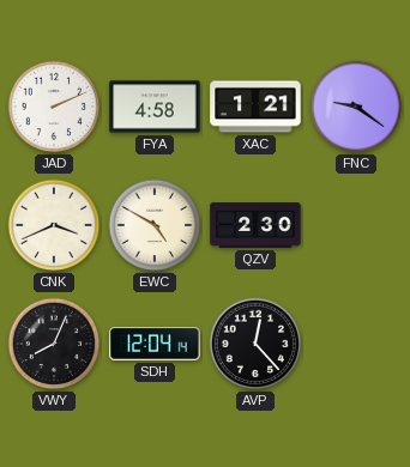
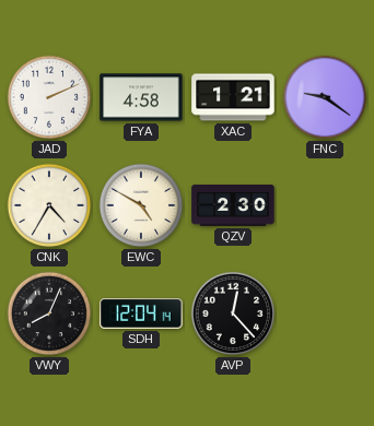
CNK: 3:41 -> 4:35 (49, 205)
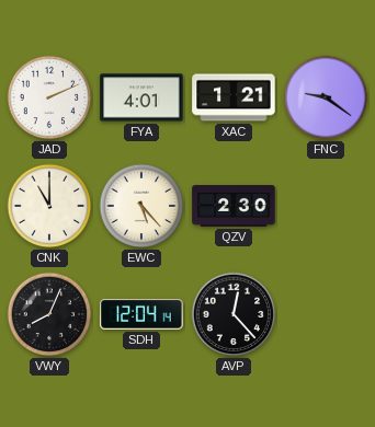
FYA: 4:58 -> 4:01 (141, 97)
CNK: 4:35 -> 11:00 (49, 206)
EWC: 4:50 -> 5:23 (141, 206)
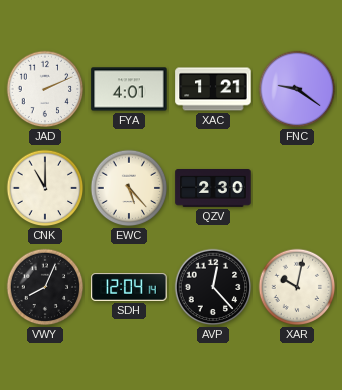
XAR: none -> 10:02 (297, 287)
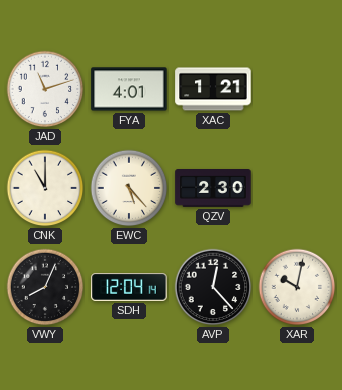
JAD: 2:11 -> 11:12 (45, 89)
FNC: 9:21 -> none (297, 89)
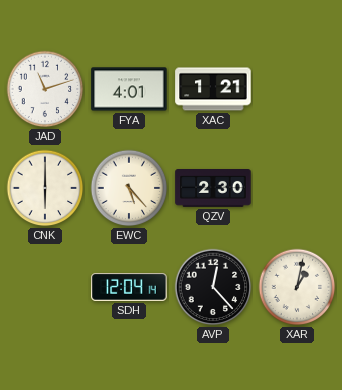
CNK: 11:00 -> 6:00 (45, 188)
VWY: 8:04 -> none (45, 287)
XAR: 10:02 -> 1:02 (297, 287)
